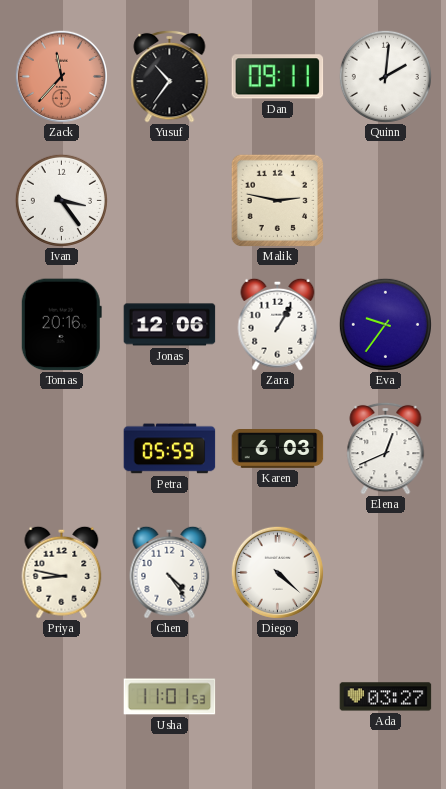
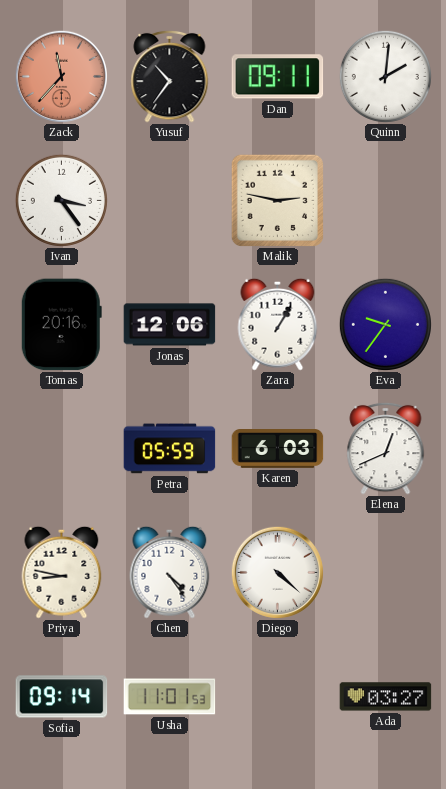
Sofia: none -> 09:14 (62, 697)
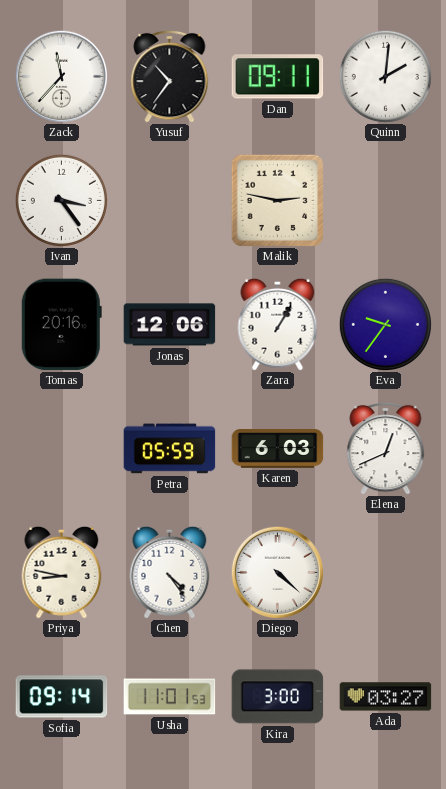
Zack dial: salmon -> white (61, 76)
Kira: none -> 3:00 (278, 697)
